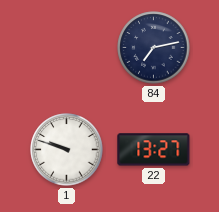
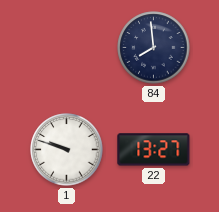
84: 7:13 -> 7:59 (154, 48)
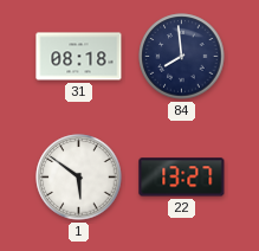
31: none -> 08:18 (79, 57)
1: 9:48 -> 5:51 (79, 178)
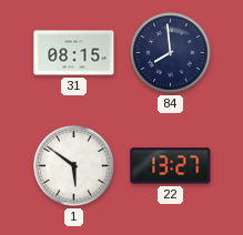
31: 08:18 -> 08:15 (74, 53)
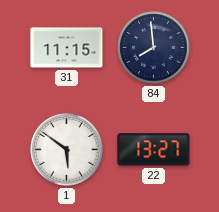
31: 08:15 -> 11:15 (67, 48)
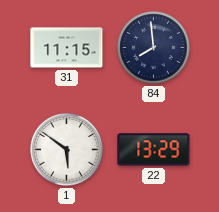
22: 13:27 -> 13:29 (154, 150)
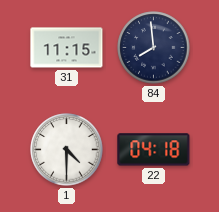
1: 5:51 -> 4:30 (67, 150)
22: 13:29 -> 04:18 (154, 150)
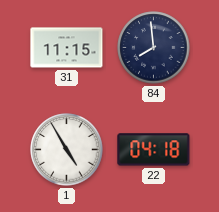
1: 4:30 -> 4:55 (67, 150)
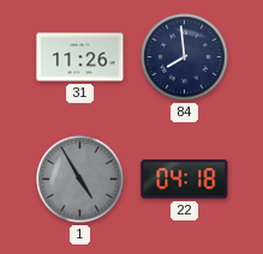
31: 11:15 -> 11:26 (80, 58)
1 dial: white -> grey (80, 180)
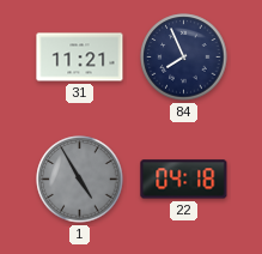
31: 11:26 -> 11:21 (80, 58)
84: 7:59 -> 7:56 (184, 58)
